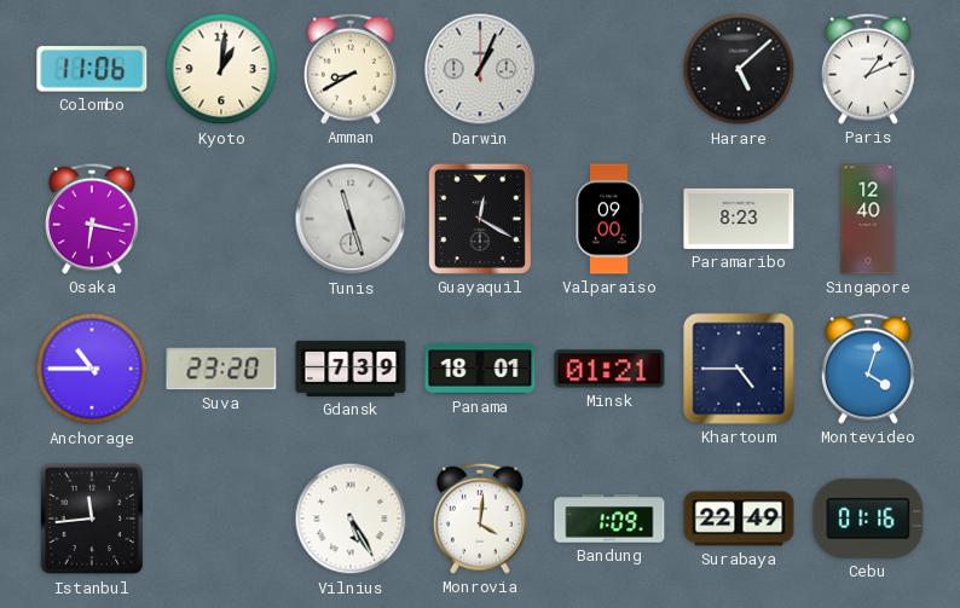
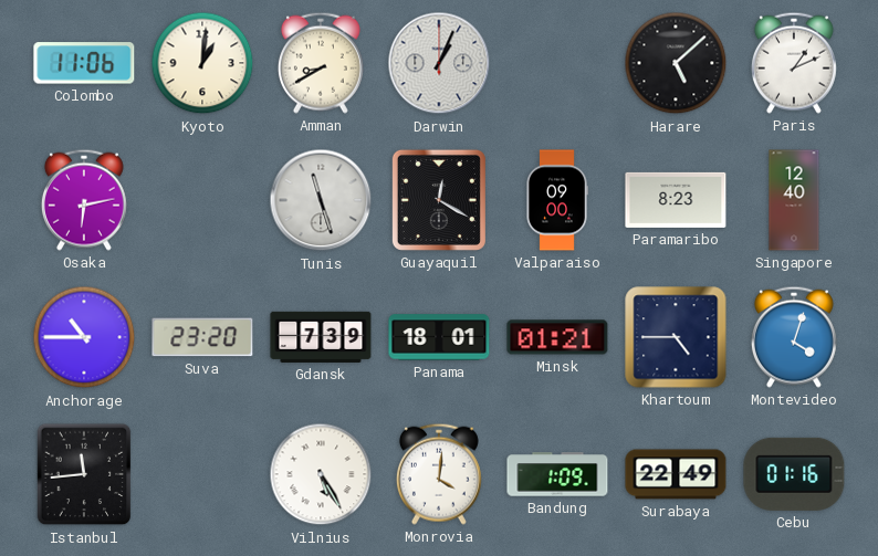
Osaka: 6:17 -> 6:13 (84, 200)
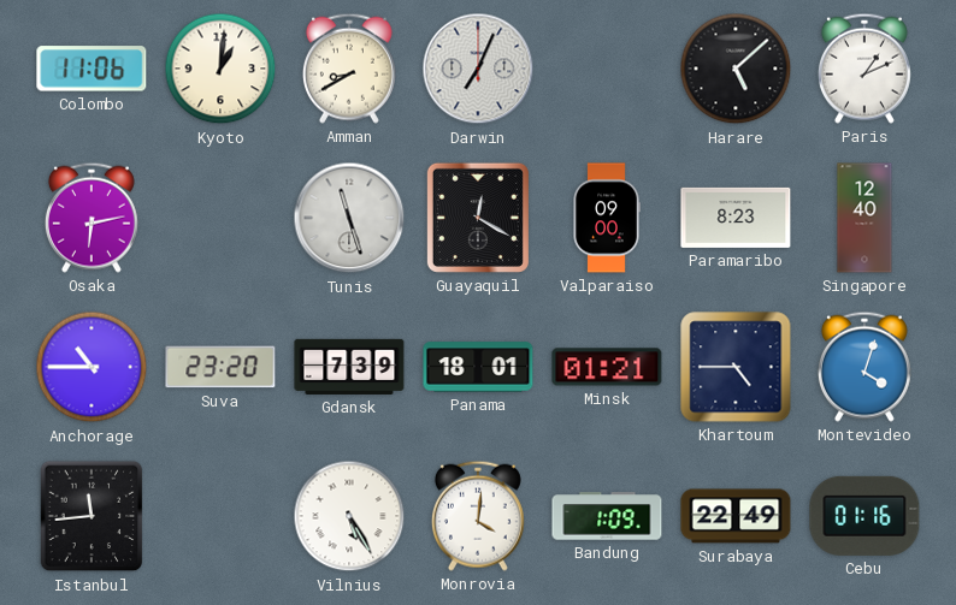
Darwin: 1:04 -> 7:04 (478, 69)
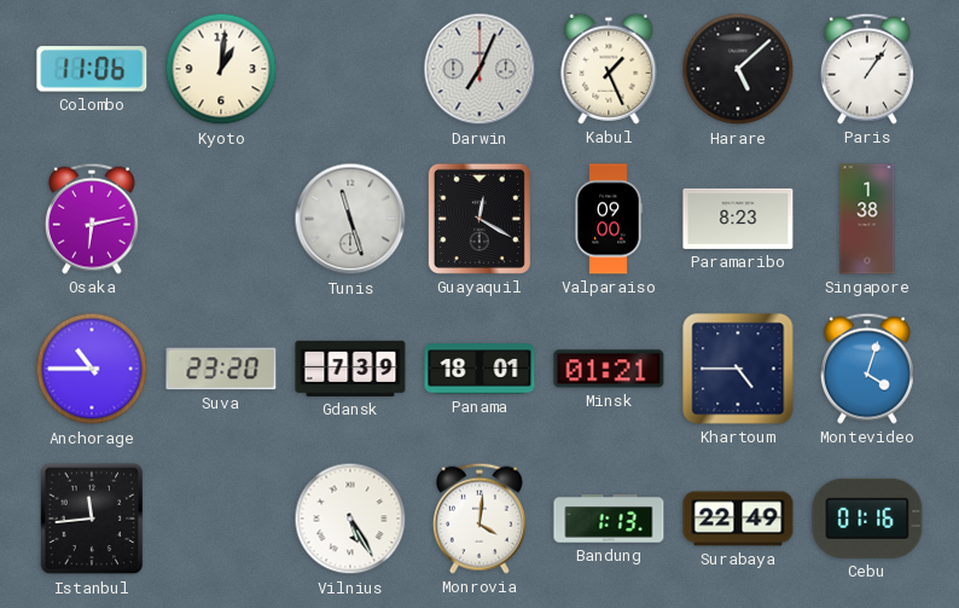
Amman: 8:40 -> none (349, 69)
Kabul: none -> 1:26 (609, 69)
Paris: 1:11 -> 1:06 (867, 69)
Singapore: 12:40 -> 1:38 (867, 219)
Bandung: 1:09 -> 1:13 (609, 519)
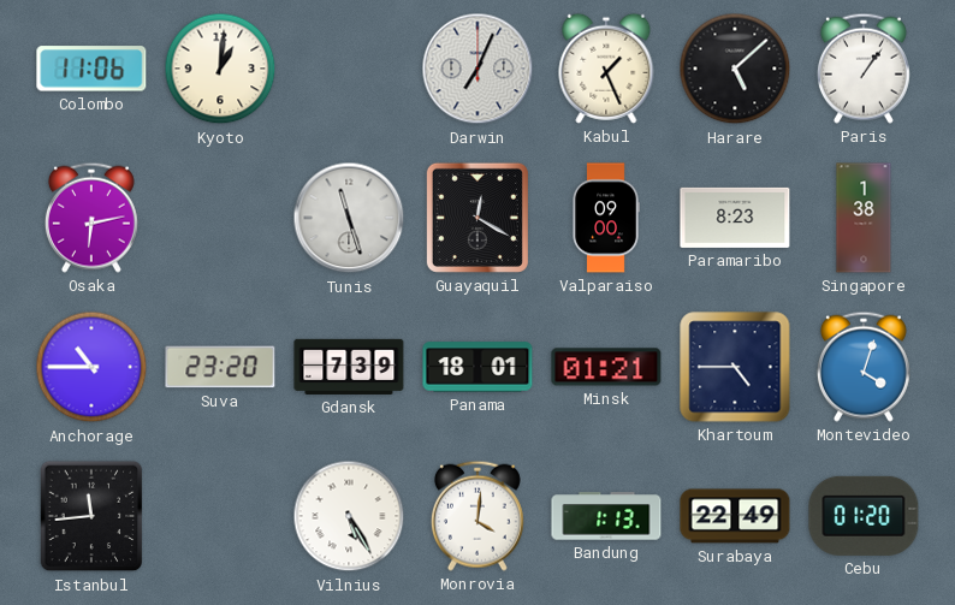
Cebu: 01:16 -> 01:20 (864, 516)
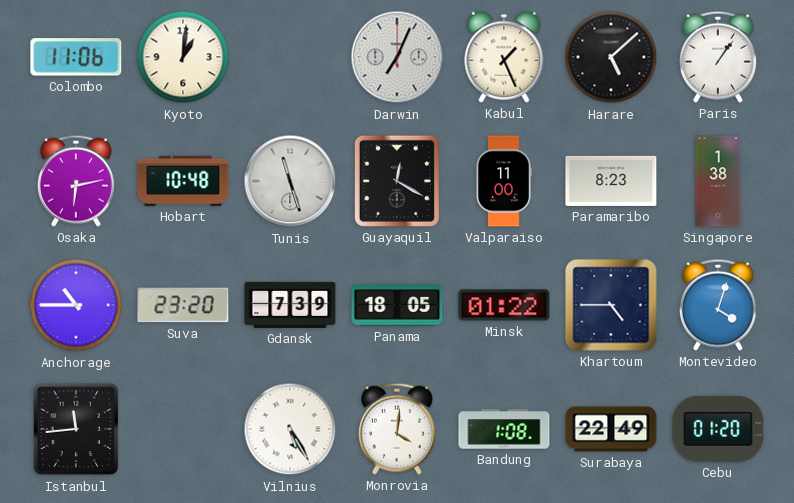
Hobart: none -> 10:48 (183, 181)
Valparaiso: 09:00 -> 11:00 (504, 181)
Panama: 18:01 -> 18:05 (397, 305)
Minsk: 01:21 -> 01:22 (504, 305)
Bandung: 1:13 -> 1:08 (504, 429)
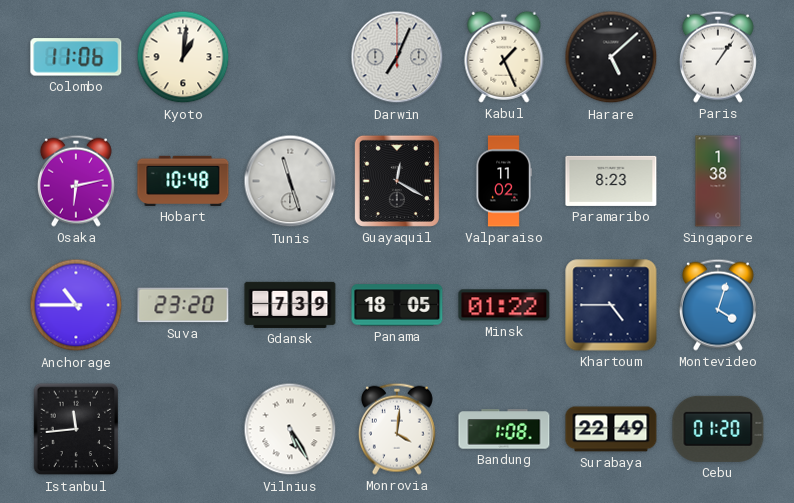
Valparaiso: 11:00 -> 11:02 (504, 181)
